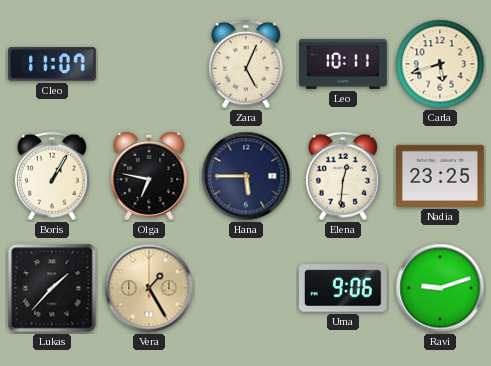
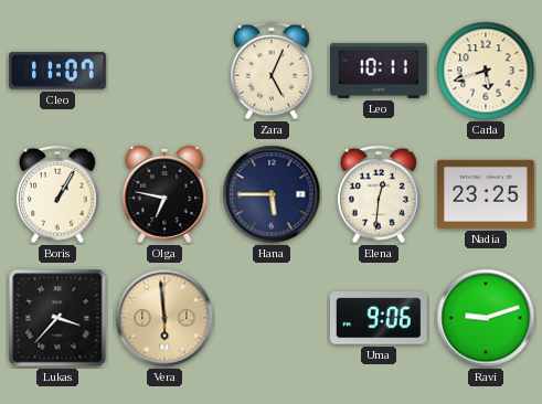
Lukas: 1:37 -> 3:37 (57, 318)
Vera: 1:25 -> 5:59 (164, 318)
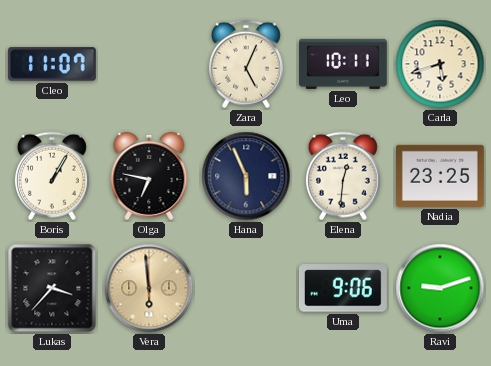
Hana: 5:45 -> 5:56 (246, 176)
